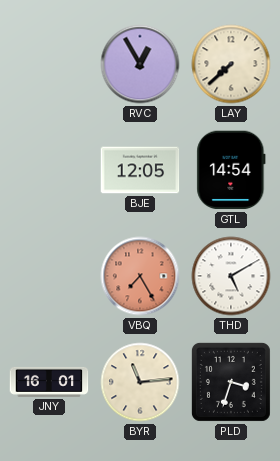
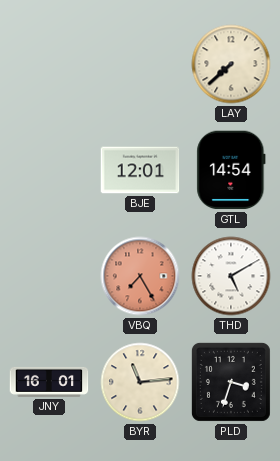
RVC: 12:55 -> none (140, 64)
BJE: 12:05 -> 12:01 (140, 170)
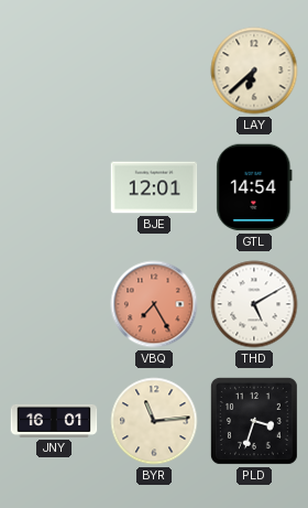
LAY: 7:38 -> 6:38 (254, 71)
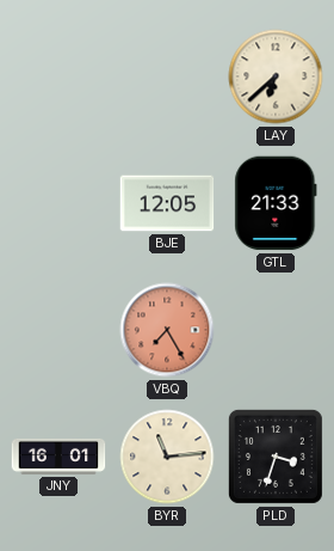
BJE: 12:01 -> 12:05 (167, 203)
GTL: 14:54 -> 21:33 (276, 203)
THD: 5:10 -> none (254, 304)
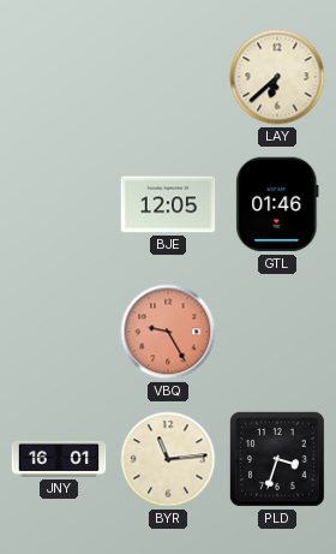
GTL: 21:33 -> 01:46 (277, 204)
VBQ: 7:25 -> 9:25 (168, 332)
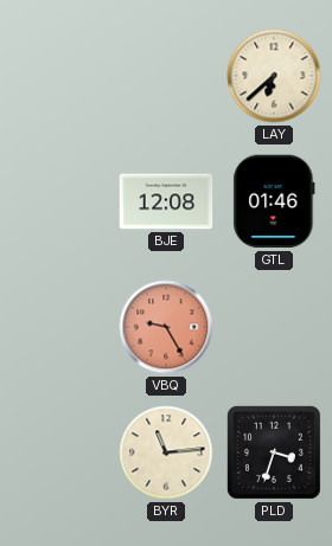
BJE: 12:05 -> 12:08 (166, 201)
JNY: 16:01 -> none (59, 459)
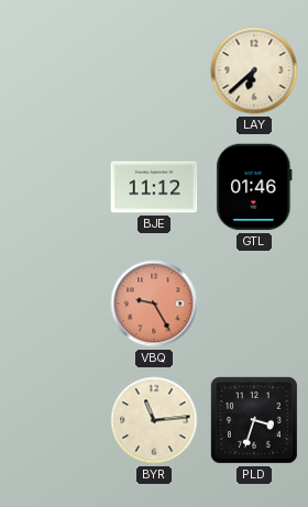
BJE: 12:08 -> 11:12 (154, 187)
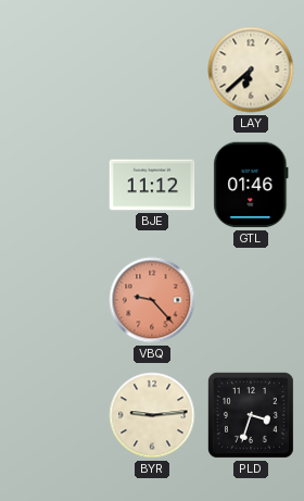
VBQ: 9:25 -> 9:23 (152, 300)
BYR: 11:14 -> 9:14 (152, 415)
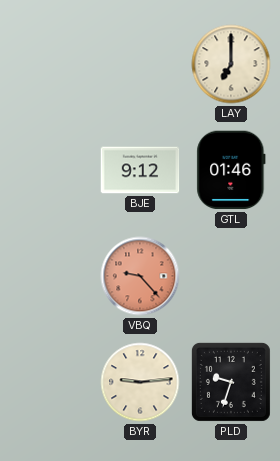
LAY: 6:38 -> 7:00 (231, 64)
BJE: 11:12 -> 9:12 (140, 170)
PLD: 3:33 -> 9:33 (231, 382)
